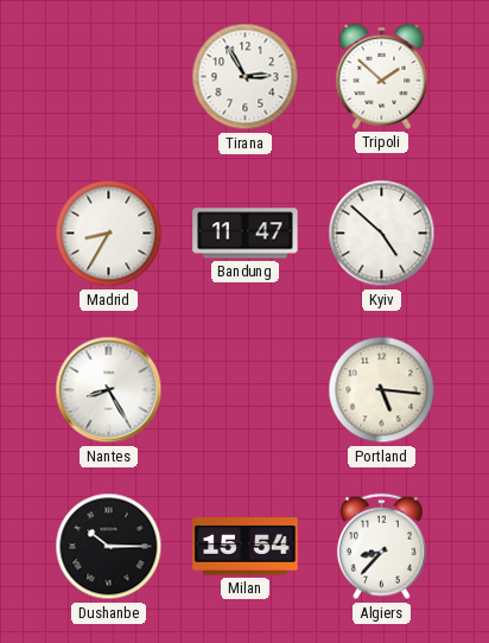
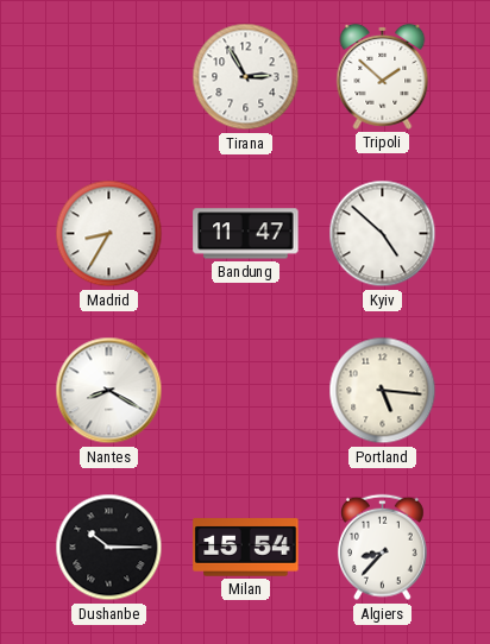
Nantes: 8:25 -> 8:20 (109, 391)
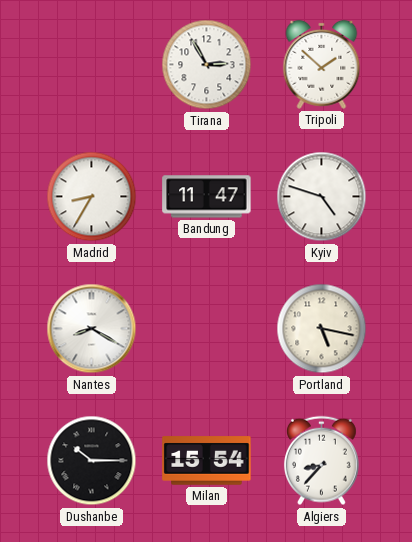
Kyiv: 4:52 -> 4:48 (322, 197)
Portland: 5:16 -> 5:17 (322, 329)
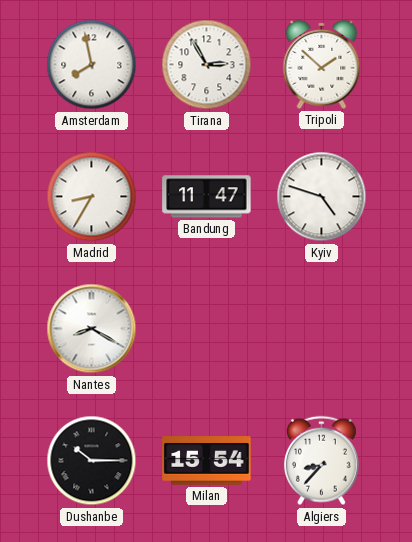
Amsterdam: none -> 7:58 (92, 65)
Portland: 5:17 -> none (322, 329)
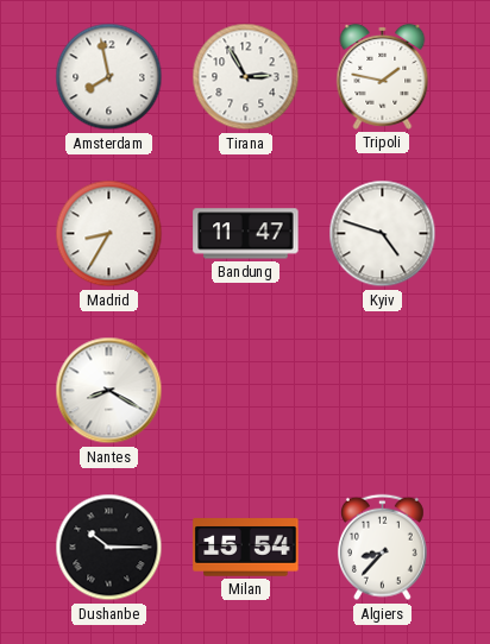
Tripoli: 1:52 -> 1:47 (383, 76)
